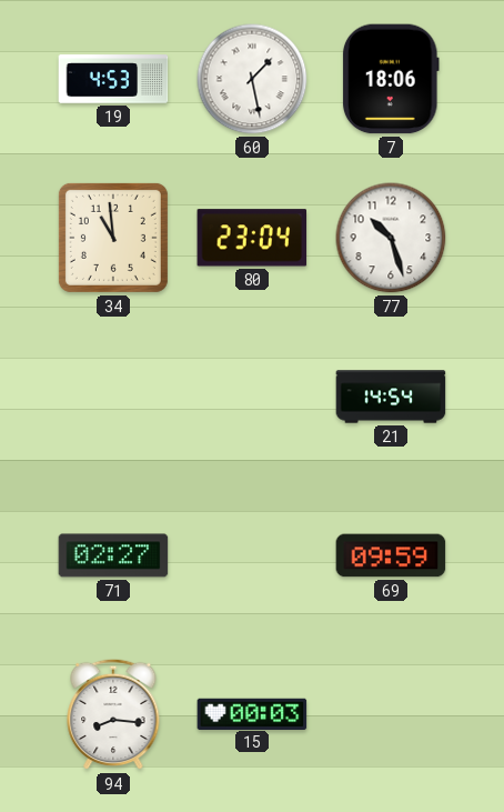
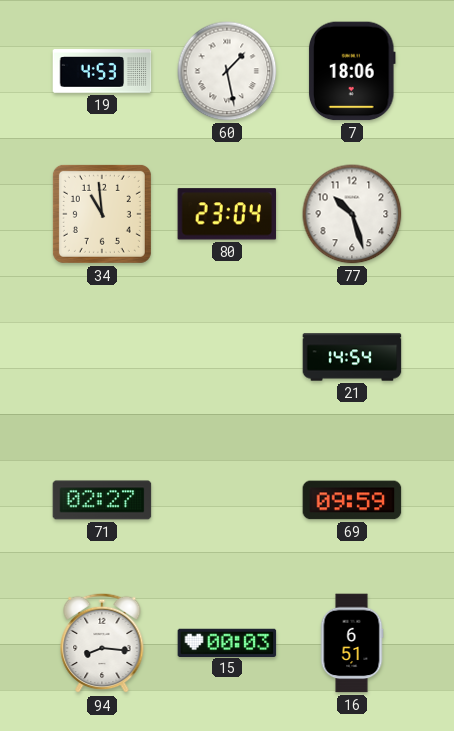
16: none -> 6:51 (352, 643)
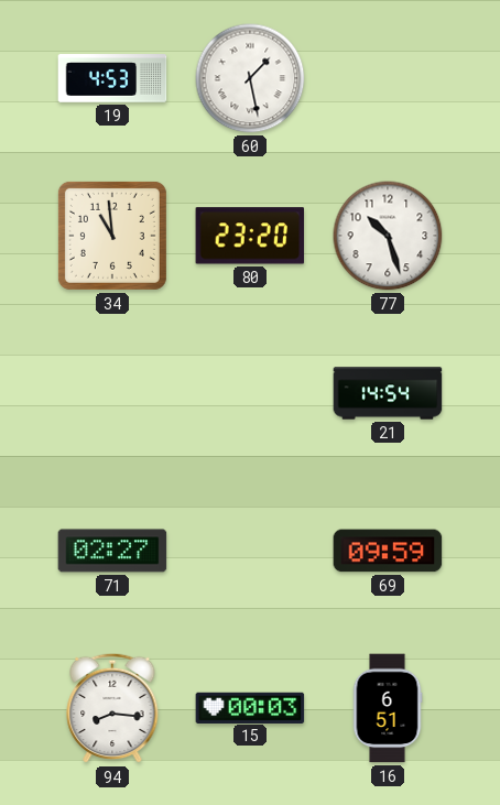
7: 18:06 -> none (352, 71)
80: 23:04 -> 23:20 (250, 236)
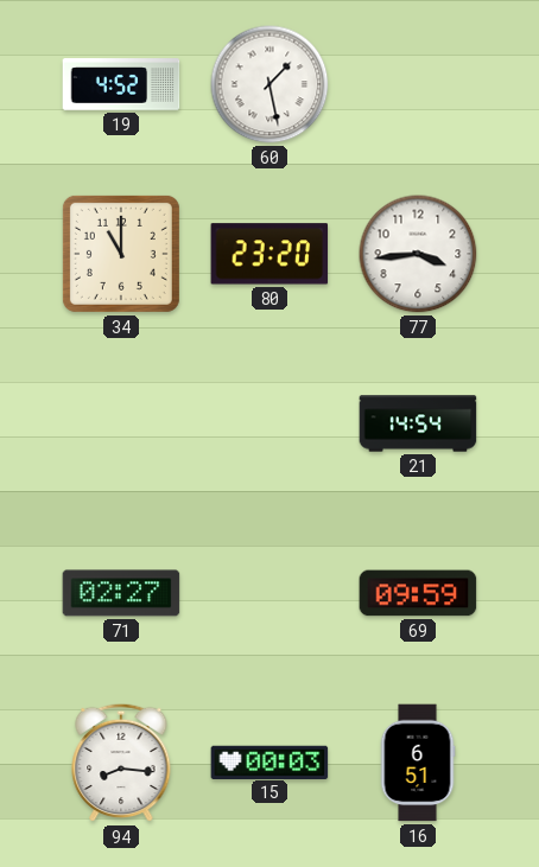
19: 4:53 -> 4:52 (121, 84)
34: 10:59 -> 11:00 (121, 254)
77: 10:27 -> 3:44 (418, 254)
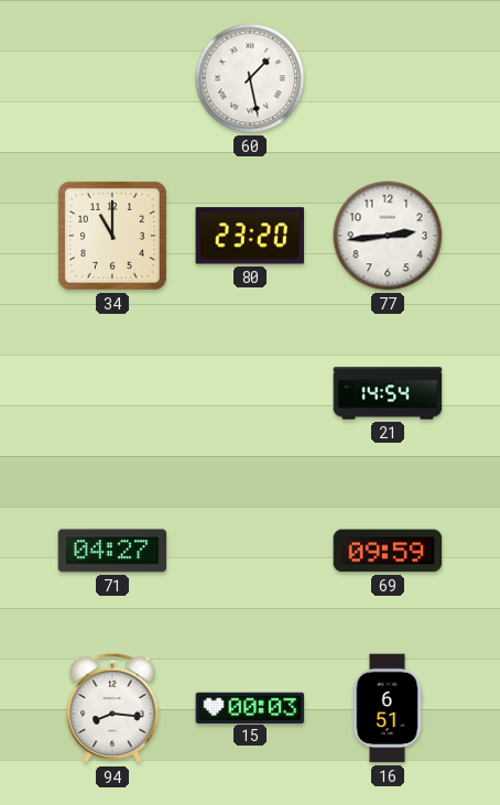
19: 4:52 -> none (121, 84)
77: 3:44 -> 2:44 (388, 236)
71: 02:27 -> 04:27 (112, 551)
